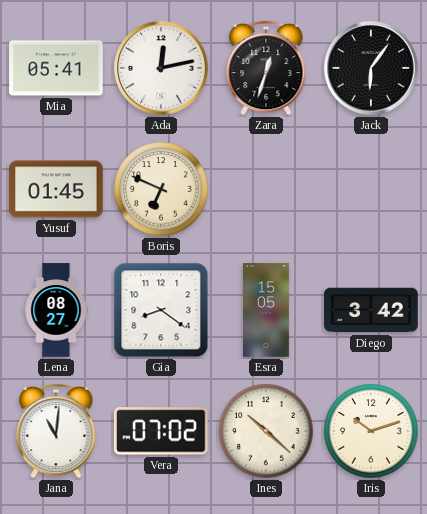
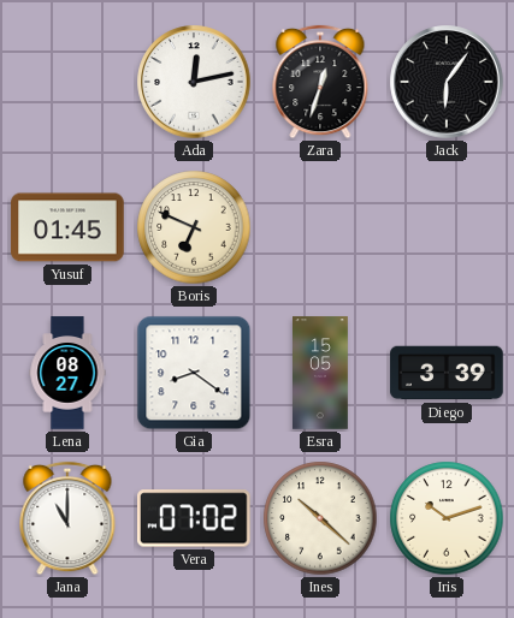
Mia: 05:41 -> none (56, 68)
Diego: 3:42 -> 3:39 (447, 373)
Jana: 11:01 -> 11:00 (67, 518)
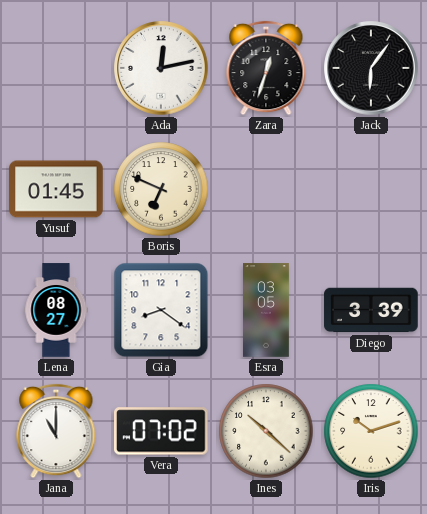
Esra: 15:05 -> 03:05 (267, 310)
